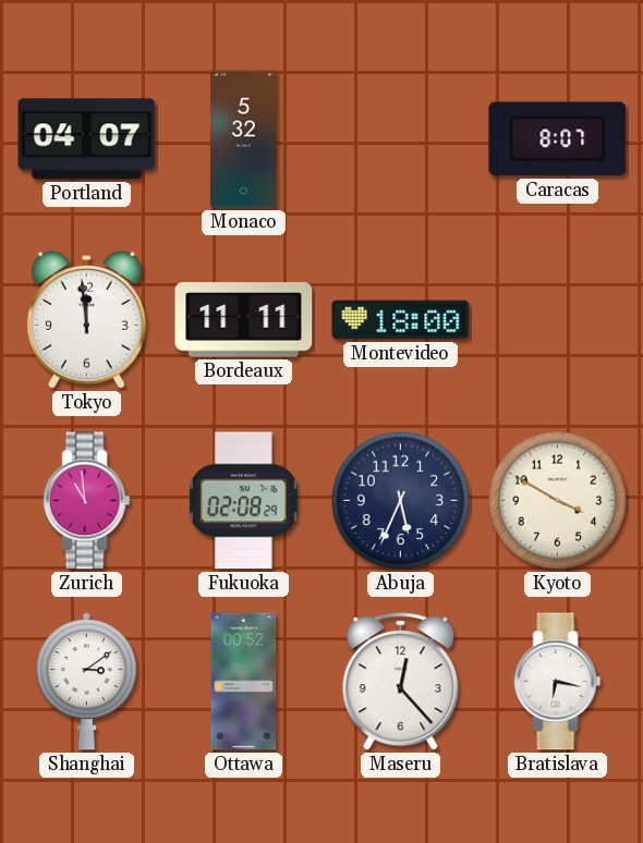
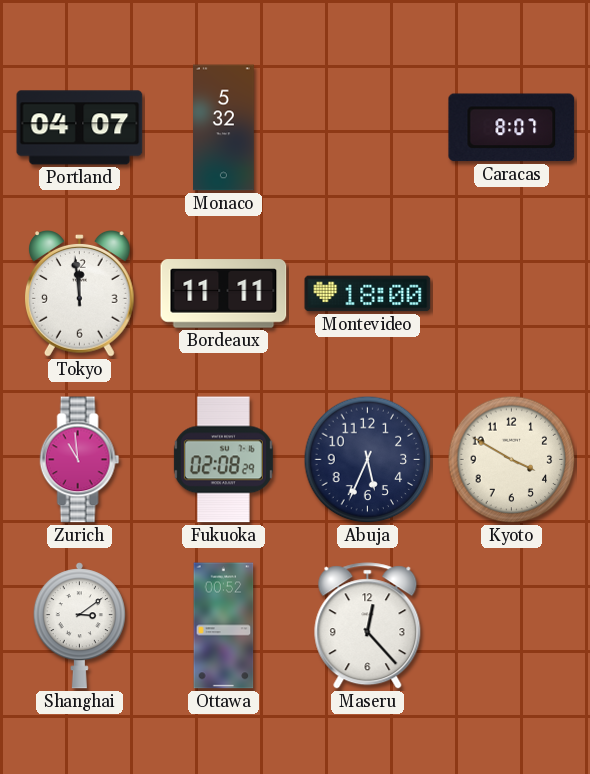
Bratislava: 6:17 -> none (558, 682)
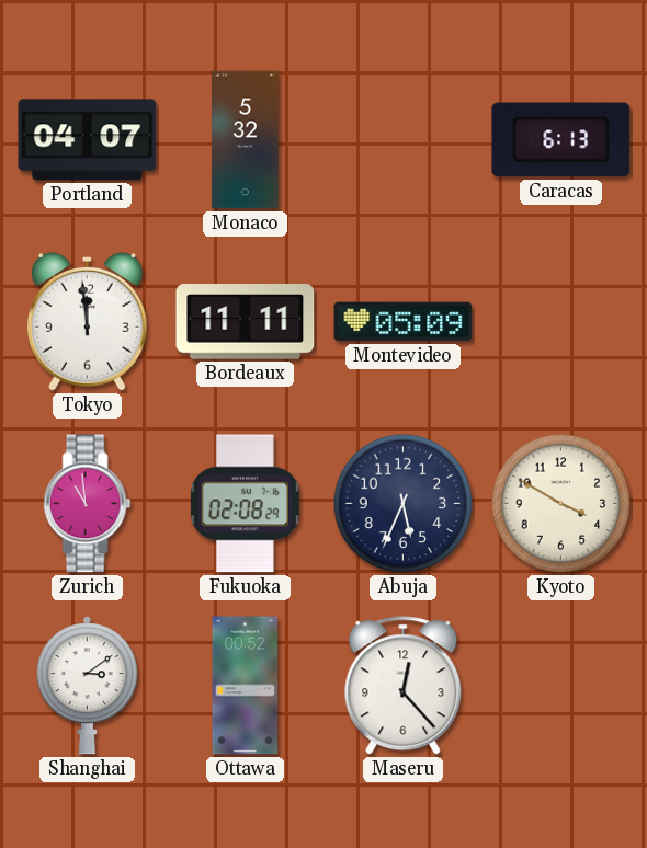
Caracas: 8:07 -> 6:13 (561, 140)
Montevideo: 18:00 -> 05:09 (404, 322)
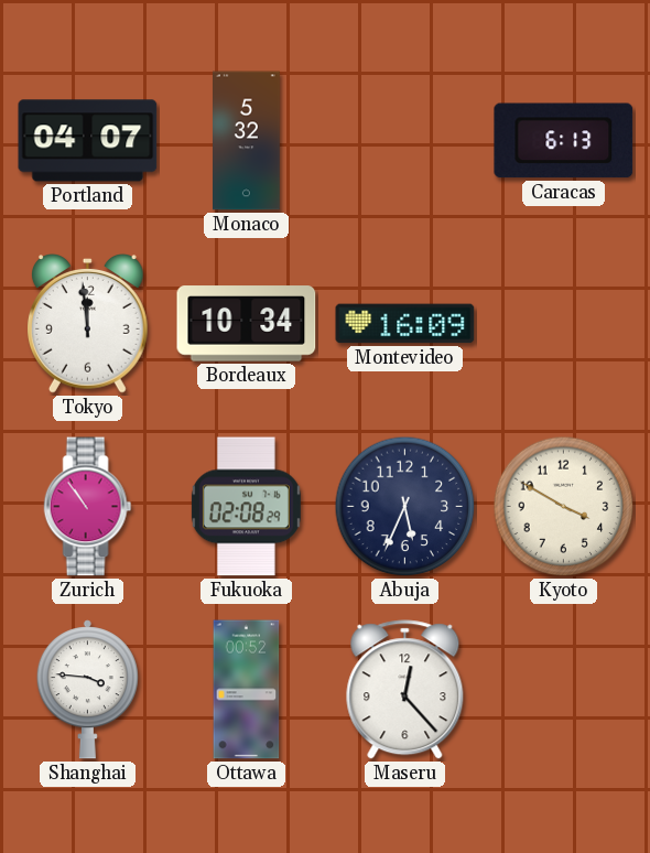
Bordeaux: 11:11 -> 10:34 (247, 324)
Montevideo: 05:09 -> 16:09 (405, 324)
Zurich: 10:59 -> 10:54 (88, 507)
Shanghai: 3:09 -> 3:46 (87, 690)
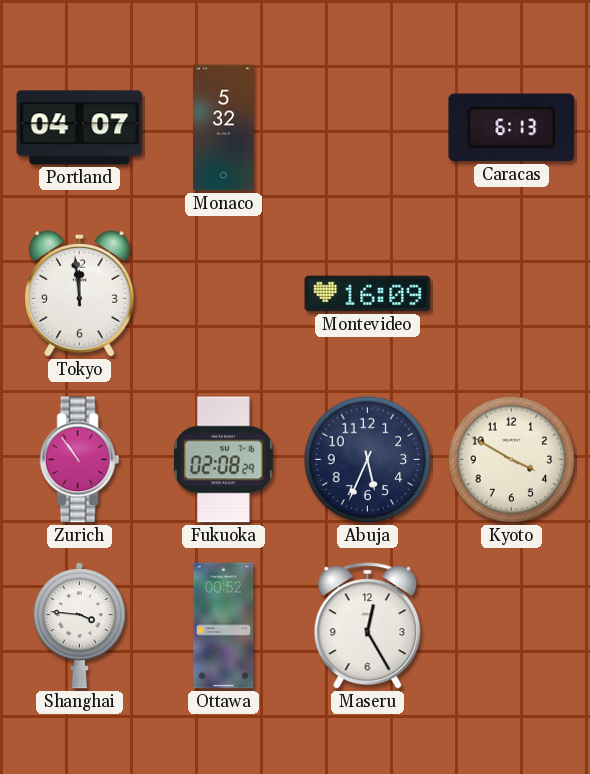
Bordeaux: 10:34 -> none (247, 324)
Maseru: 12:23 -> 12:25 (368, 626)
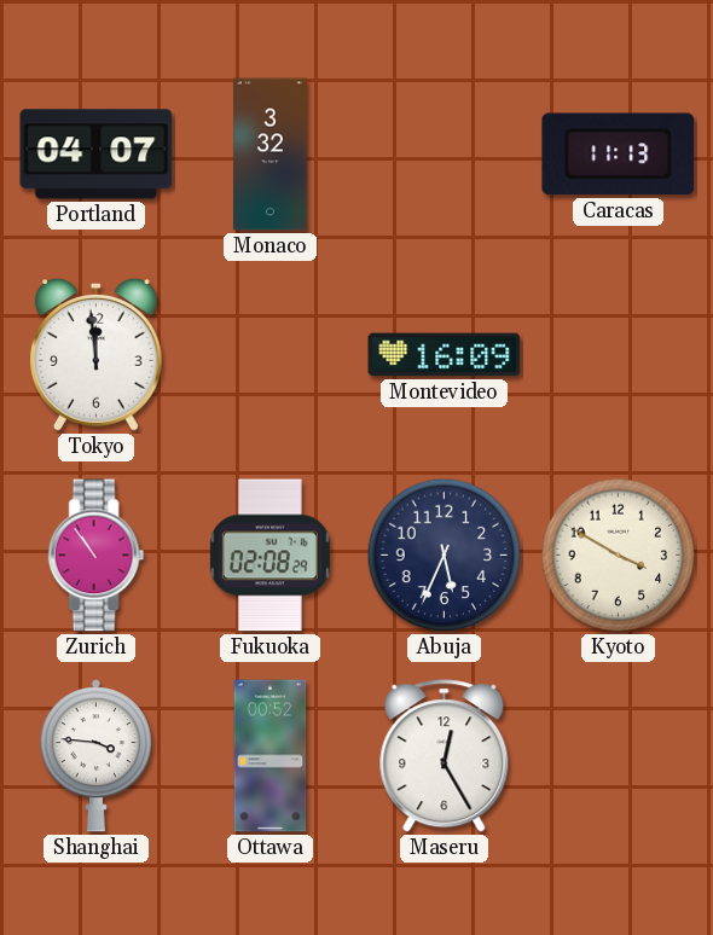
Monaco: 5:32 -> 3:32 (271, 155)
Caracas: 6:13 -> 11:13 (619, 155)
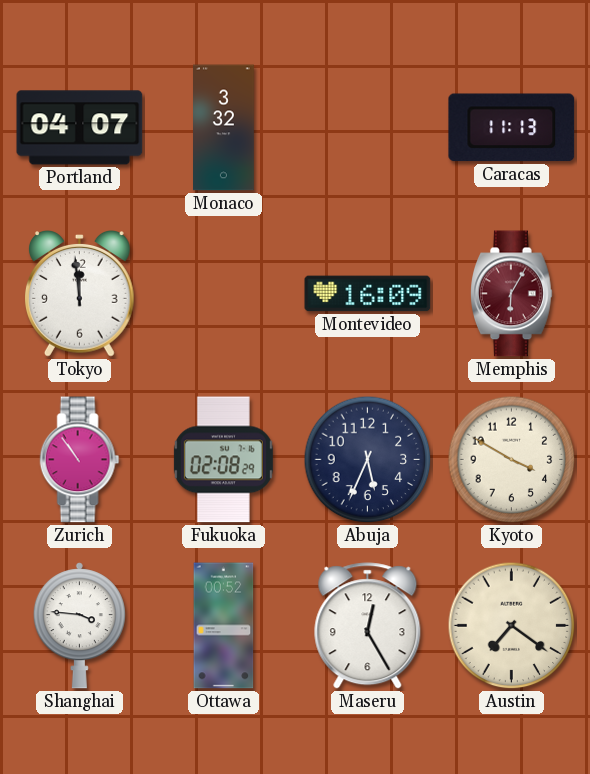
Memphis: none -> 6:05 (512, 294)
Austin: none -> 7:21 (512, 626)
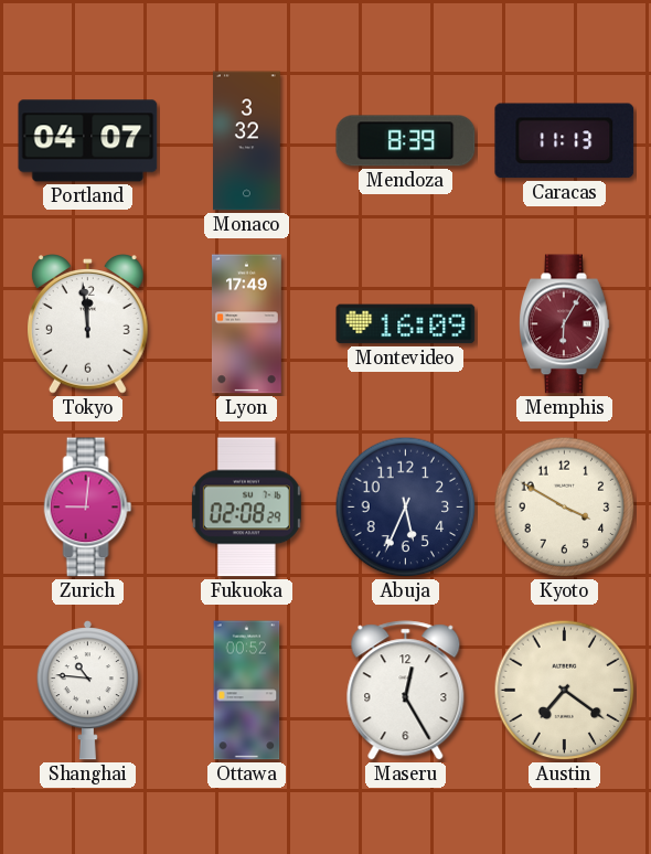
Mendoza: none -> 8:39 (406, 141)
Lyon: none -> 17:49 (246, 324)
Zurich: 10:54 -> 9:01 (88, 508)
Shanghai: 3:46 -> 10:46 (87, 691)
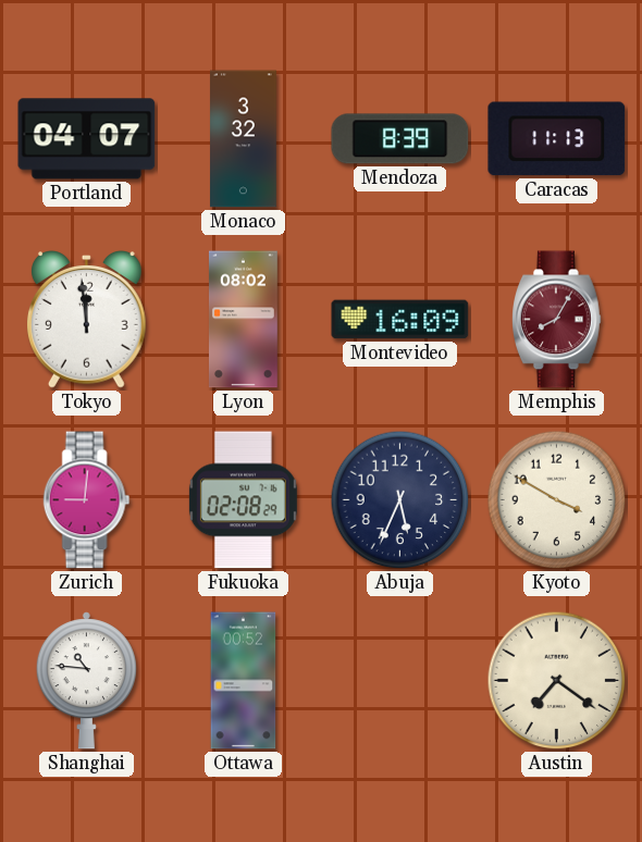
Lyon: 17:49 -> 08:02 (243, 320)
Memphis: 6:05 -> 8:05 (557, 320)
Maseru: 12:25 -> none (406, 691)
